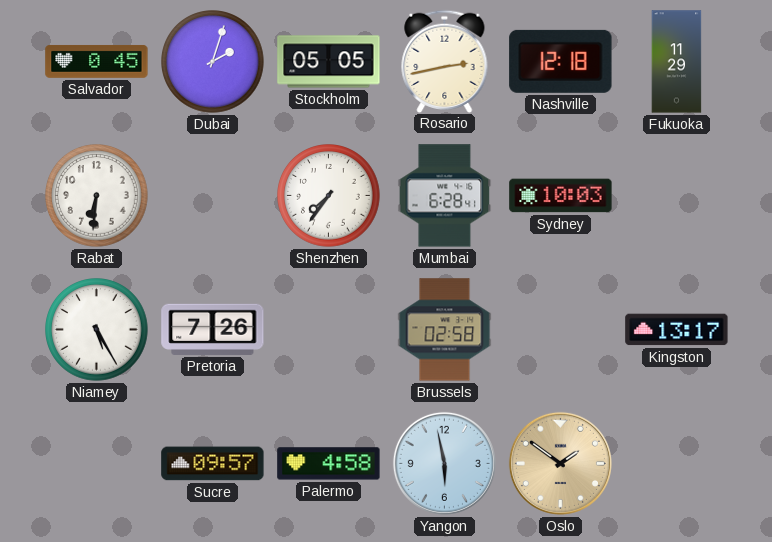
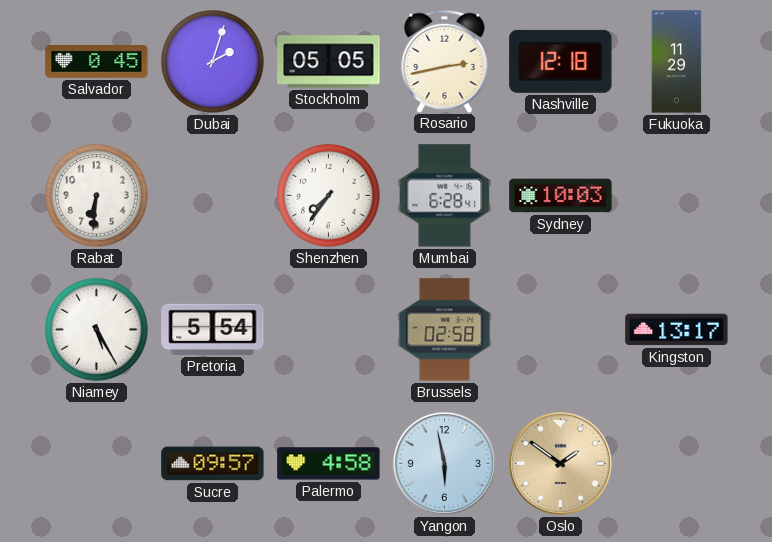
Pretoria: 7:26 -> 5:54 (213, 329)
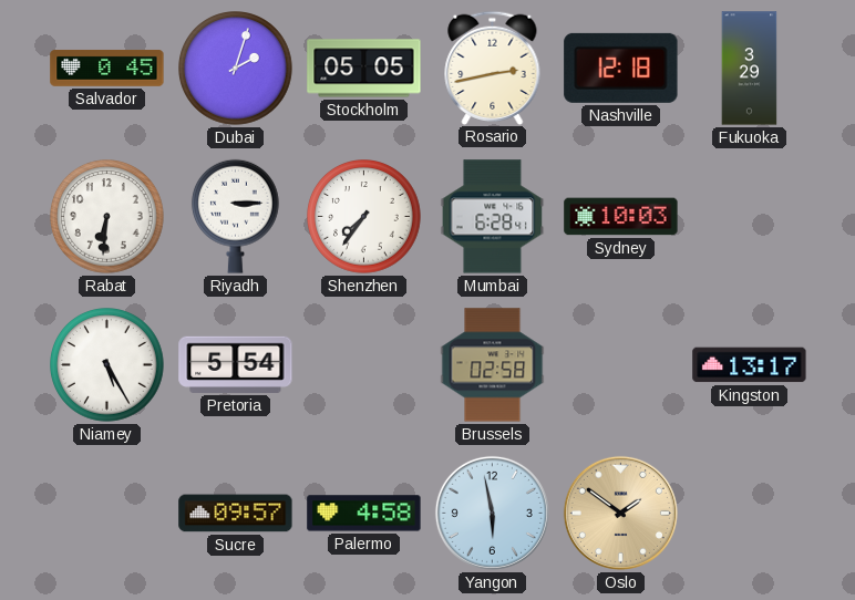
Fukuoka: 11:29 -> 3:29 (750, 69)
Riyadh: none -> 3:15 (236, 216)
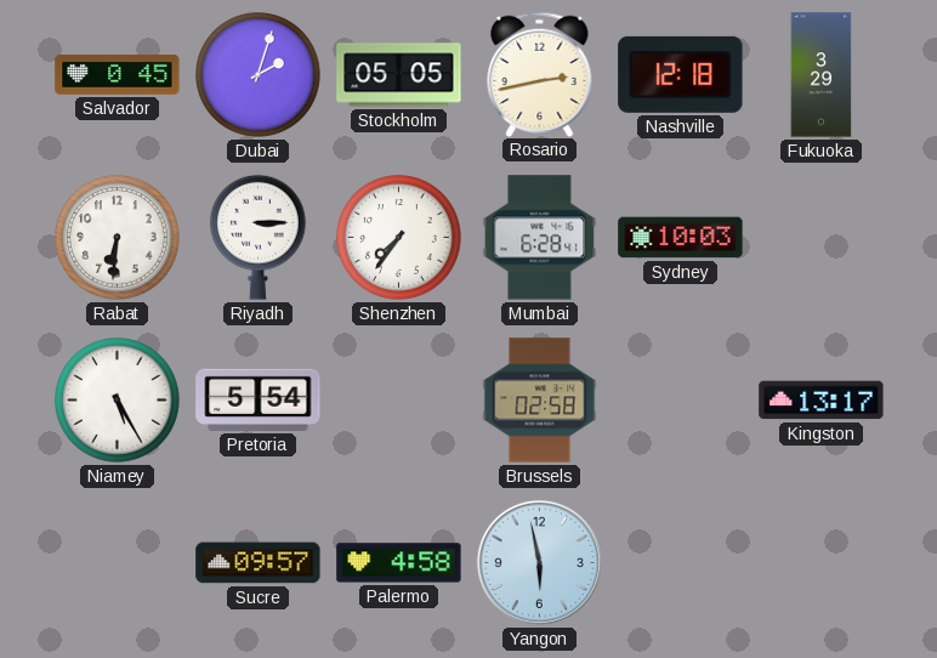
Oslo: 1:51 -> none (620, 513)
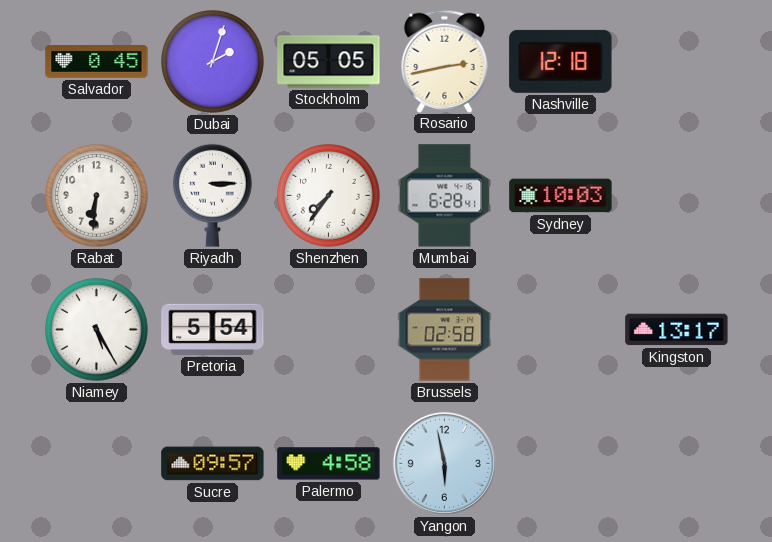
Fukuoka: 3:29 -> none (822, 75)
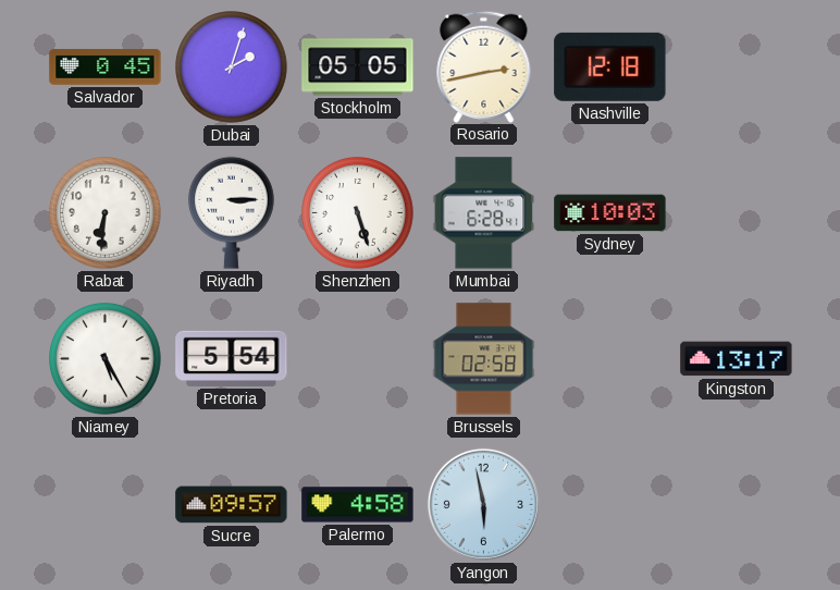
Shenzhen: 7:36 -> 5:27 (358, 213)
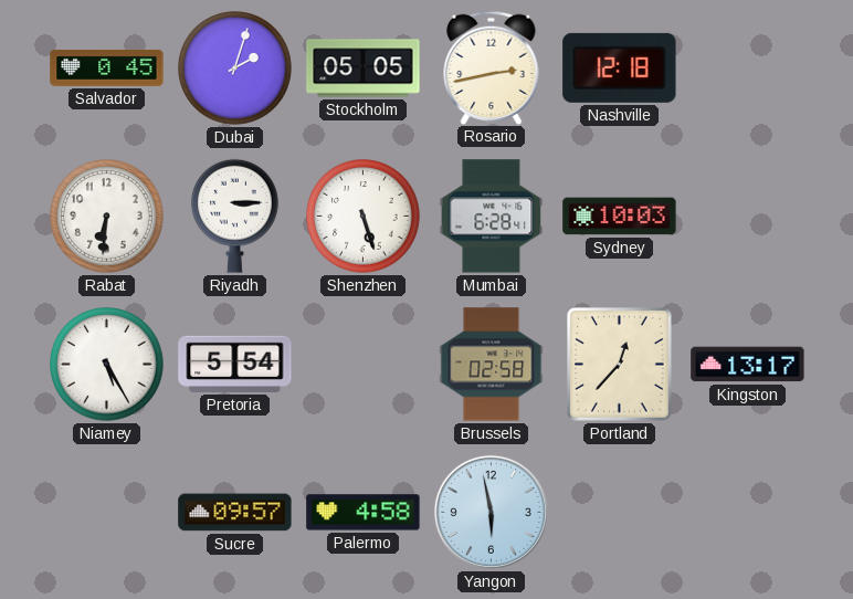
Portland: none -> 12:37 (620, 365)
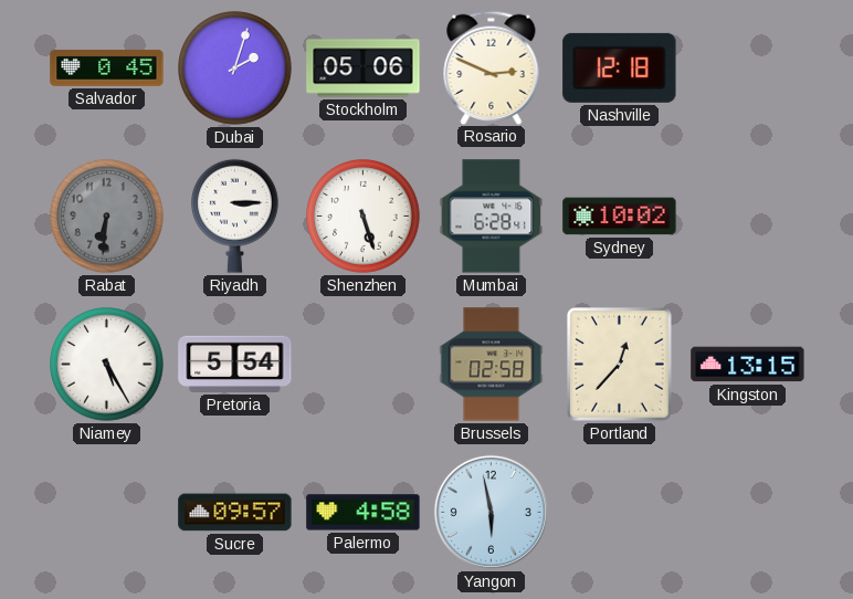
Stockholm: 05:05 -> 05:06 (364, 69)
Rosario: 2:43 -> 2:49 (492, 67)
Rabat dial: white -> grey (107, 217)
Sydney: 10:03 -> 10:02 (620, 217)
Kingston: 13:17 -> 13:15 (748, 365)
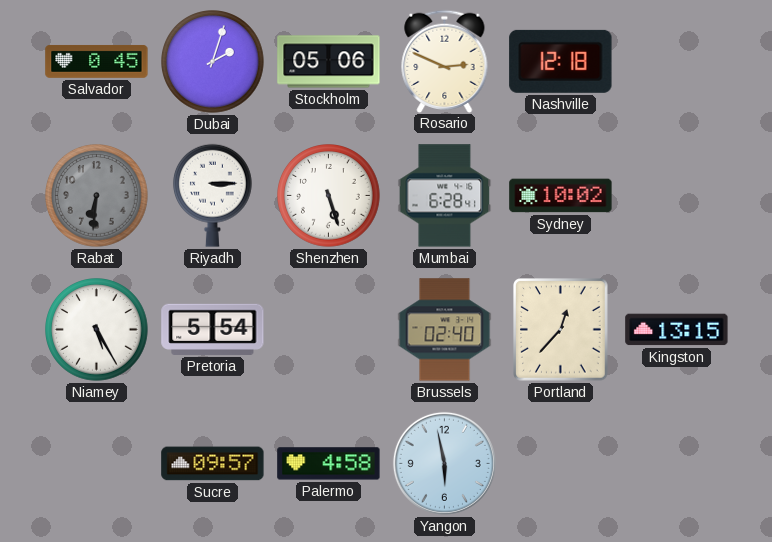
Brussels: 02:58 -> 02:40 (445, 330)
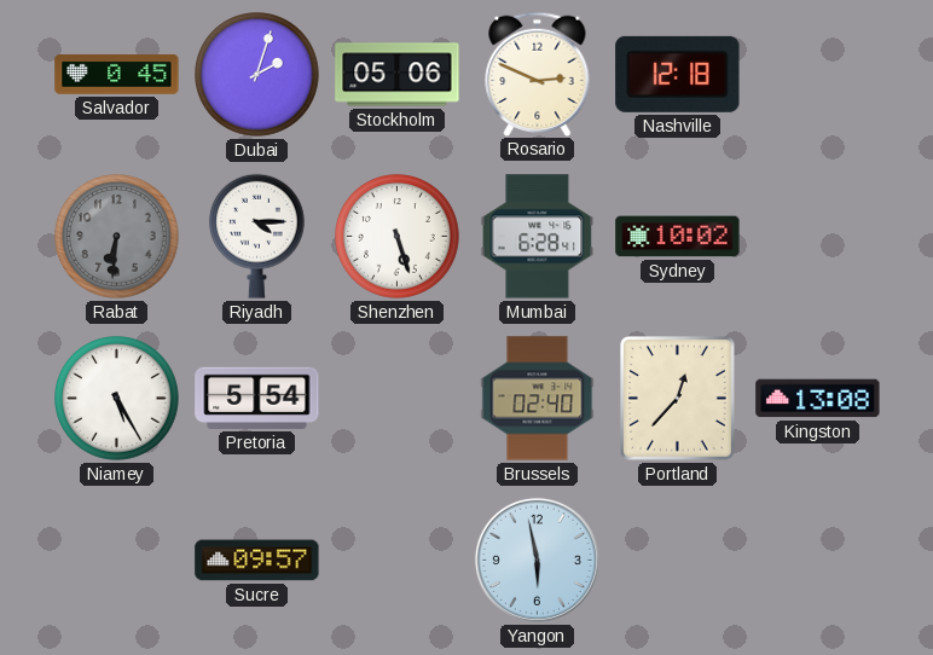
Riyadh: 3:15 -> 4:15 (257, 236)
Kingston: 13:15 -> 13:08 (818, 399)
Palermo: 4:58 -> none (329, 464)
